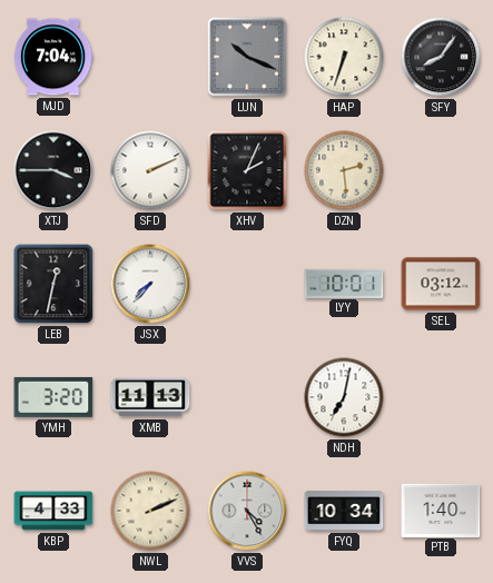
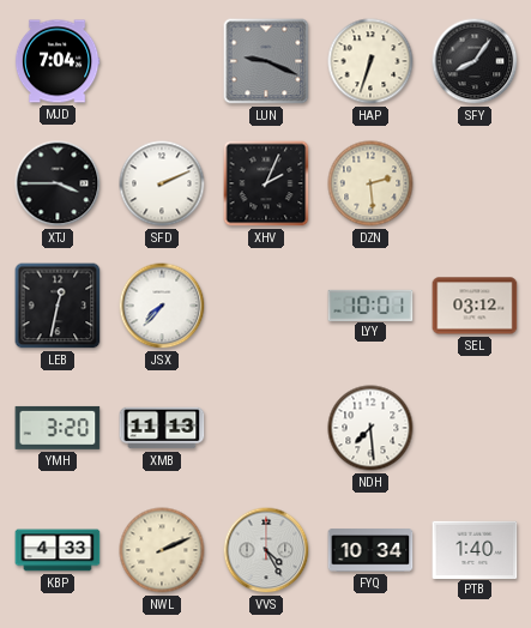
LUN: 10:19 -> 9:19 (266, 61)
NDH: 7:02 -> 7:29 (370, 428)
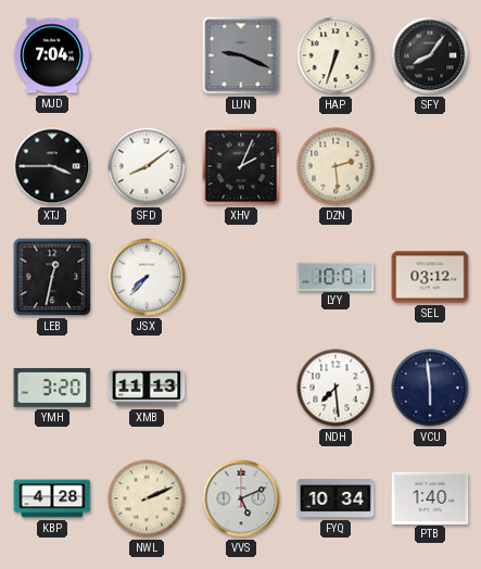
SFD: 2:11 -> 8:09 (147, 166)
VCU: none -> 5:59 (430, 388)
KBP: 4:33 -> 4:28 (52, 498)
VVS: 4:25 -> 5:11 (241, 498)
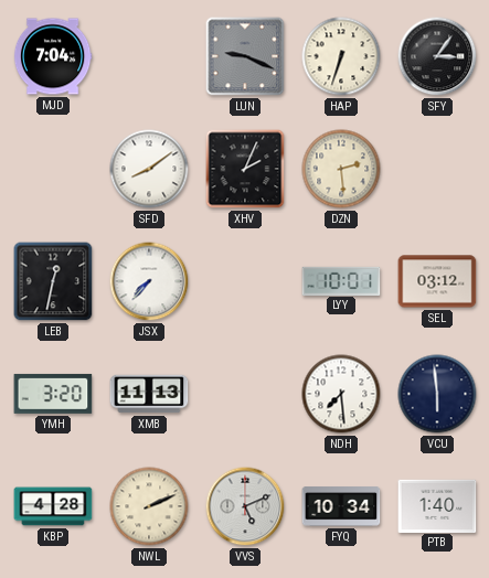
SFY: 8:06 -> 3:06 (437, 56)
XTJ: 3:45 -> none (52, 166)
